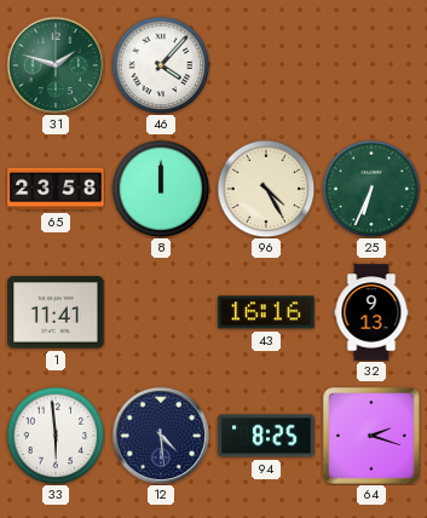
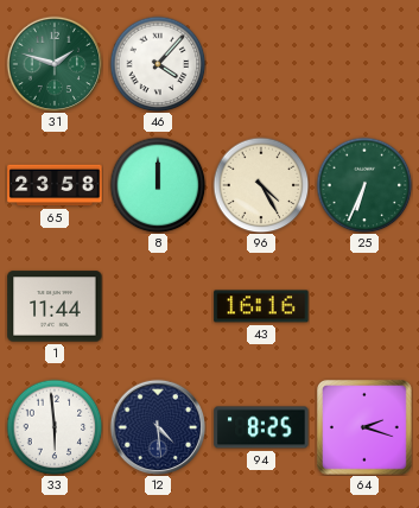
1: 11:41 -> 11:44 (55, 306)
32: 9:13 -> none (371, 312)
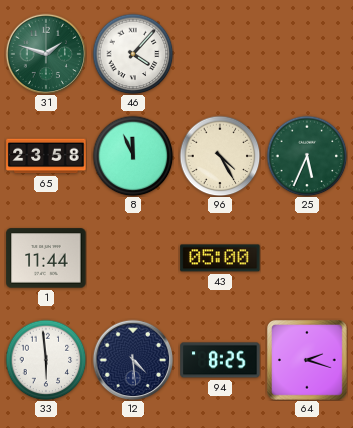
8: 12:00 -> 11:56 (133, 156)
25: 6:34 -> 5:34 (307, 156)
43: 16:16 -> 05:00 (220, 258)
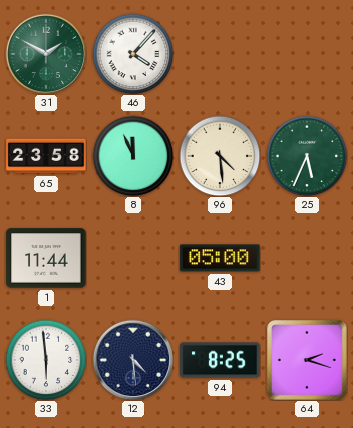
31: 1:48 -> 1:50 (46, 54)
96: 4:25 -> 4:29 (220, 156)
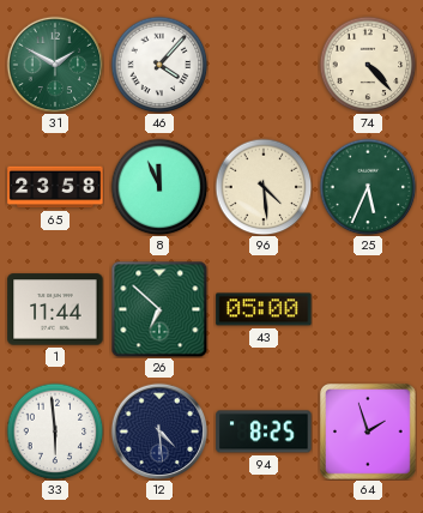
74: none -> 4:23 (368, 65)
26: none -> 6:52 (159, 309)
64: 2:18 -> 1:57 (369, 433)
